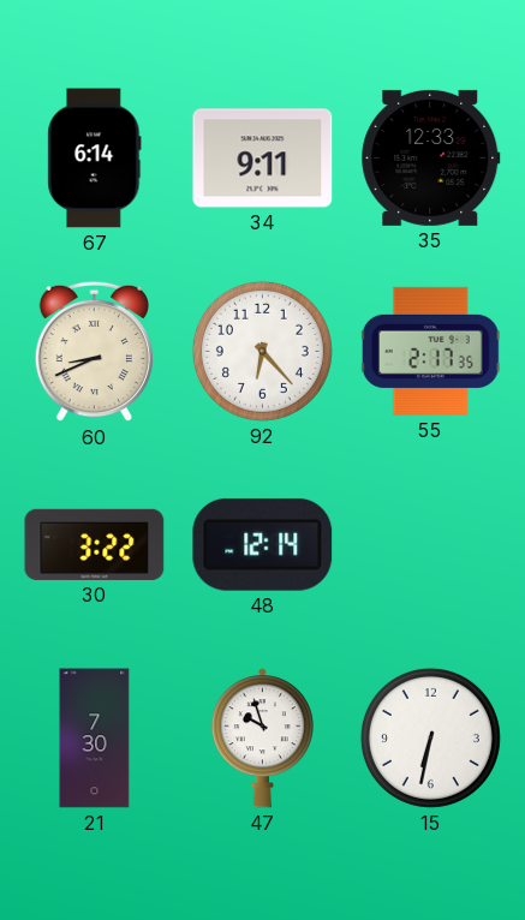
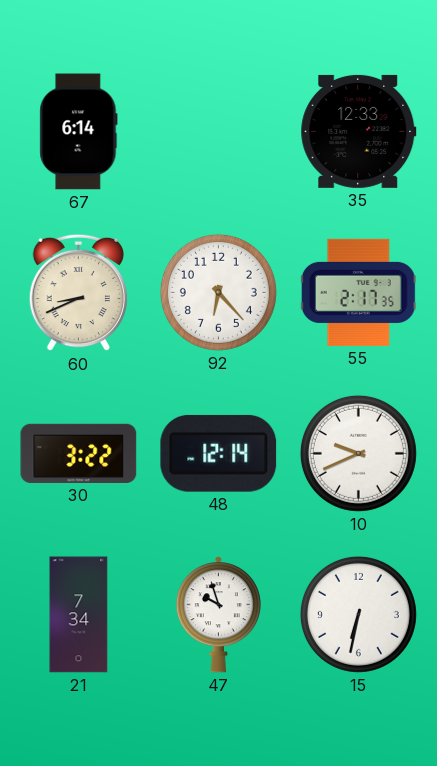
34: 9:11 -> none (263, 159)
10: none -> 9:41 (358, 453)
21: 7:30 -> 7:34 (79, 615)
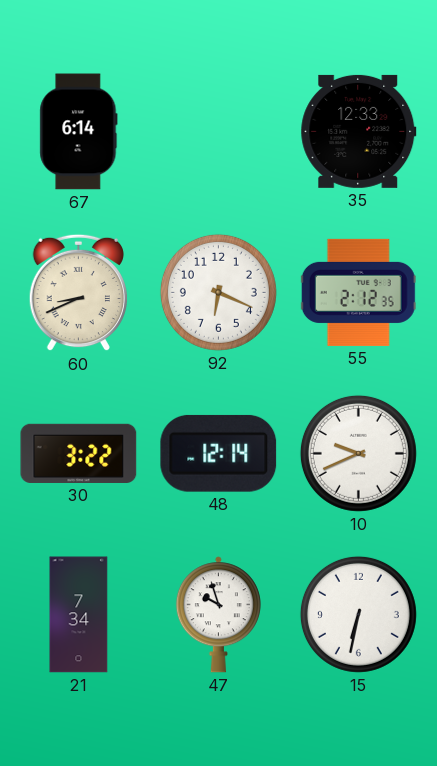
92: 6:23 -> 6:19 (218, 292)
55: 2:17 -> 2:12 (358, 292)
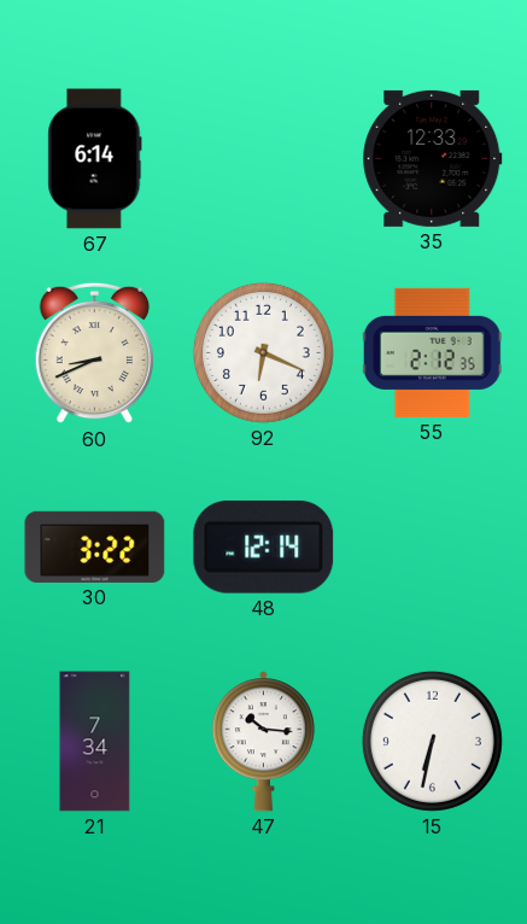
10: 9:41 -> none (358, 453)
47: 9:57 -> 10:16 (263, 742)
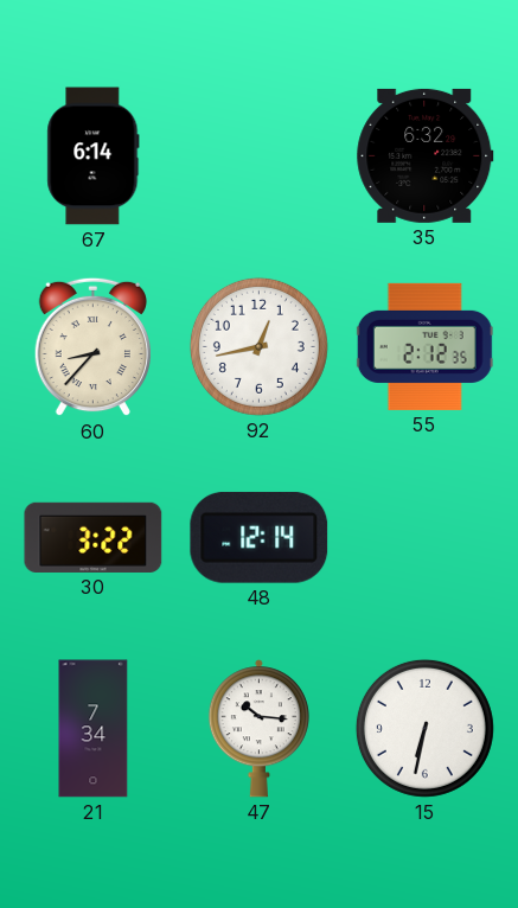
35: 12:33 -> 6:32 (426, 155)
60: 8:41 -> 8:37 (92, 347)
92: 6:19 -> 12:43 (258, 346)
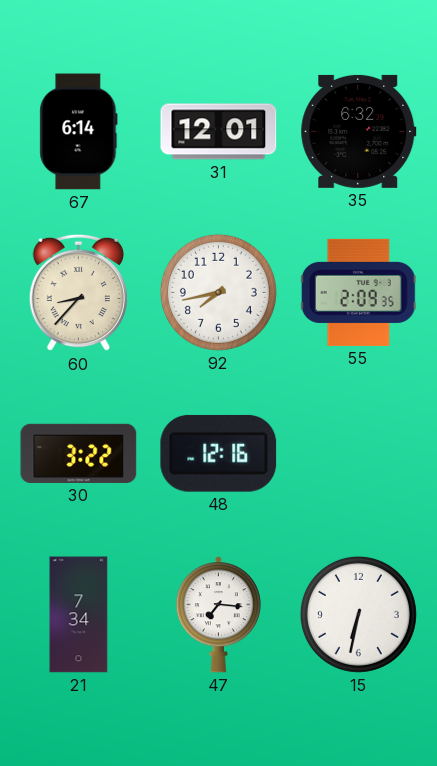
31: none -> 12:01 (219, 132)
92: 12:43 -> 7:43 (218, 292)
55: 2:12 -> 2:09 (358, 292)
48: 12:14 -> 12:16 (219, 453)
47: 10:16 -> 7:16 (218, 615)
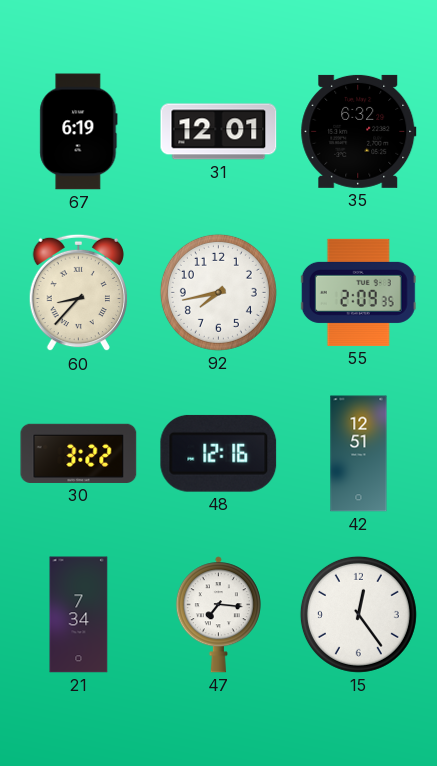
67: 6:14 -> 6:19 (79, 132)
42: none -> 12:51 (359, 454)
15: 6:32 -> 12:24 (358, 614)
